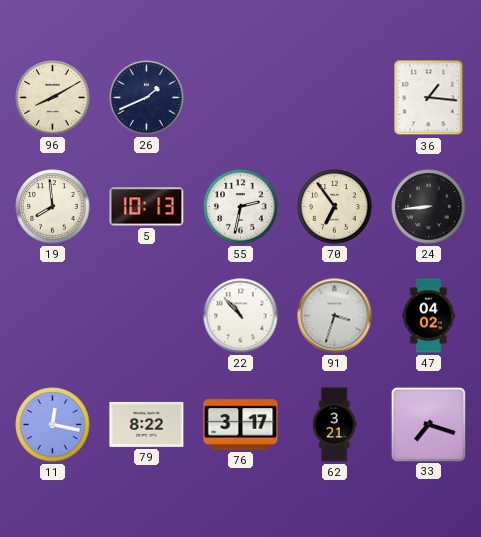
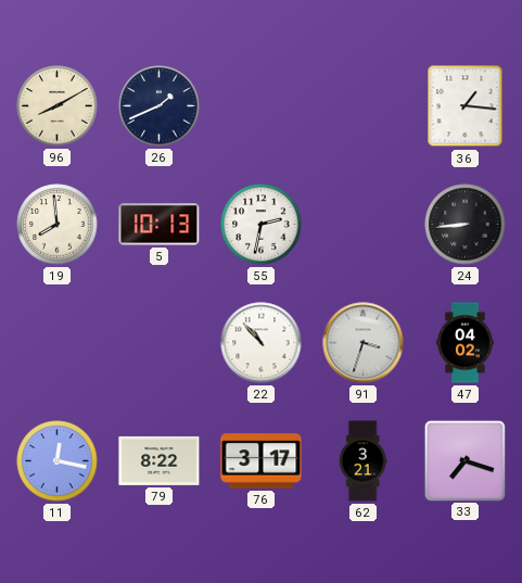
70: 6:54 -> none (335, 207)
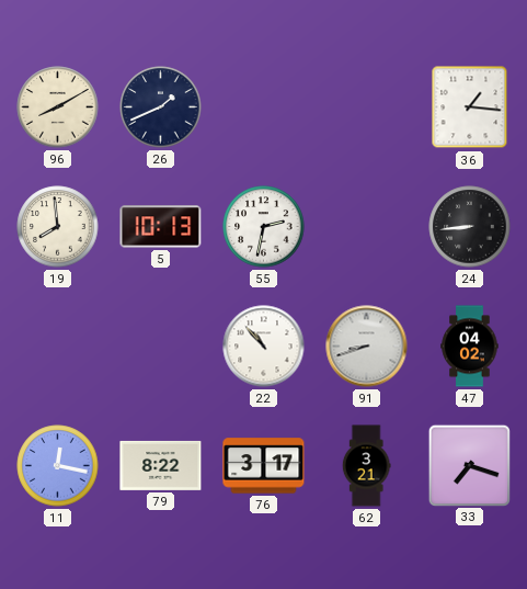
91: 3:33 -> 8:42 (367, 347)
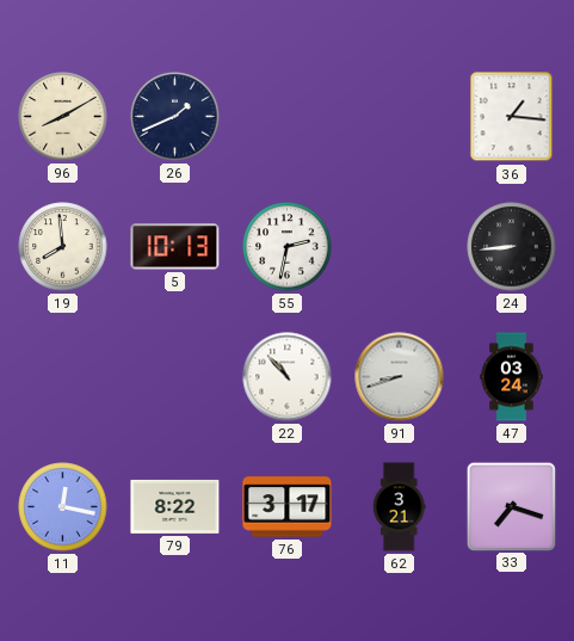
47: 04:02 -> 03:24 (512, 377)
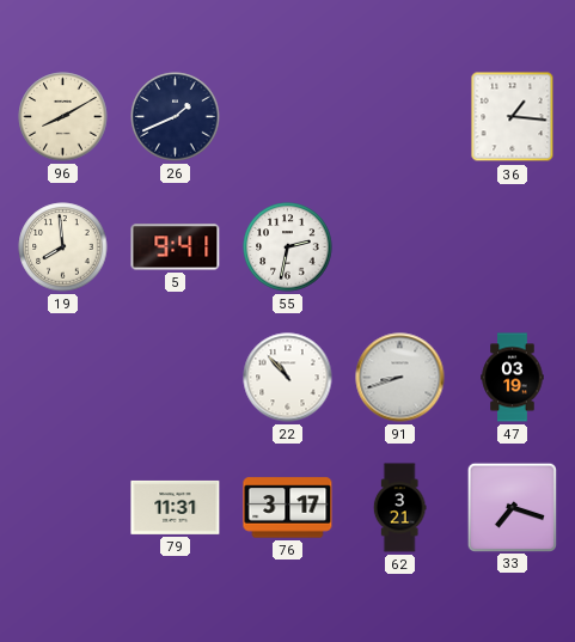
5: 10:13 -> 9:41 (176, 247)
24: 8:44 -> none (512, 247)
47: 03:24 -> 03:19 (513, 378)
11: 12:17 -> none (63, 507)
79: 8:22 -> 11:31 (176, 507)
